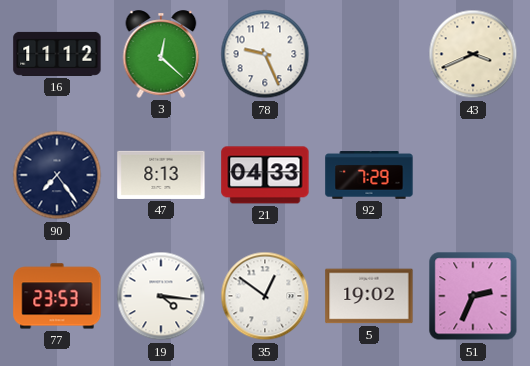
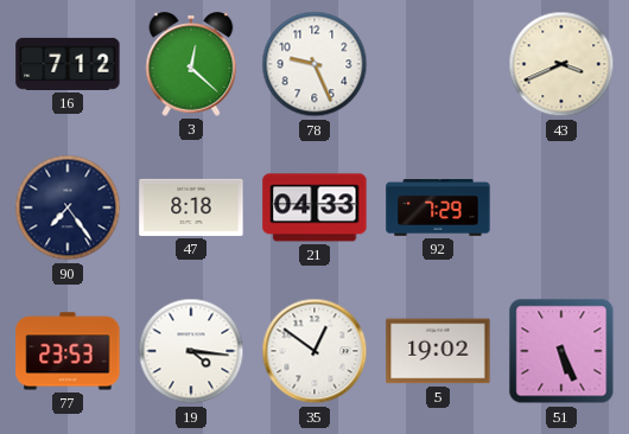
16: 11:12 -> 7:12 (68, 64)
47: 8:13 -> 8:18 (191, 208)
51: 2:34 -> 5:26 (561, 351)
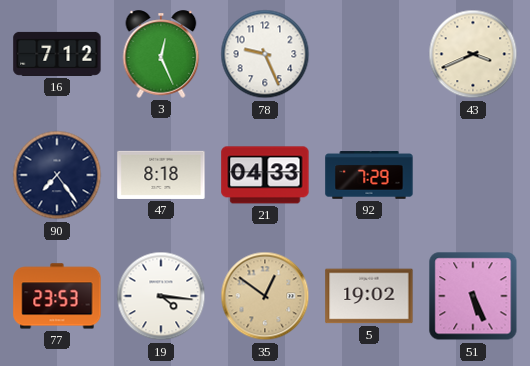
3: 12:22 -> 12:26 (161, 54)
35 dial: white -> champagne (265, 296)
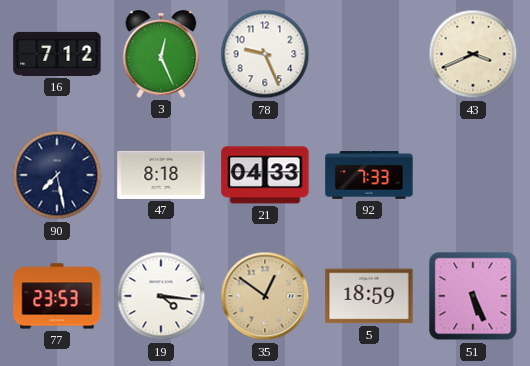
90: 7:24 -> 7:28 (57, 175)
92: 7:29 -> 7:33 (369, 175)
5: 19:02 -> 18:59 (369, 296)
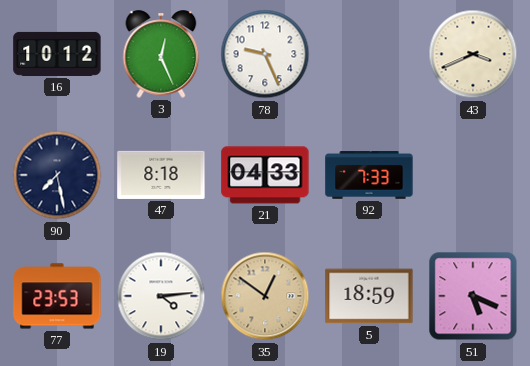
16: 7:12 -> 10:12 (57, 54)
19: 4:16 -> 4:14 (161, 296)
51: 5:26 -> 5:19 (473, 296)
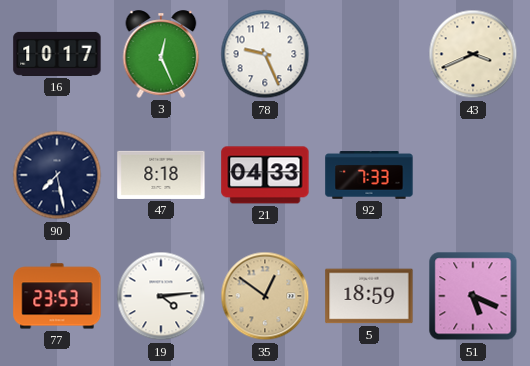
16: 10:12 -> 10:17 (57, 54)
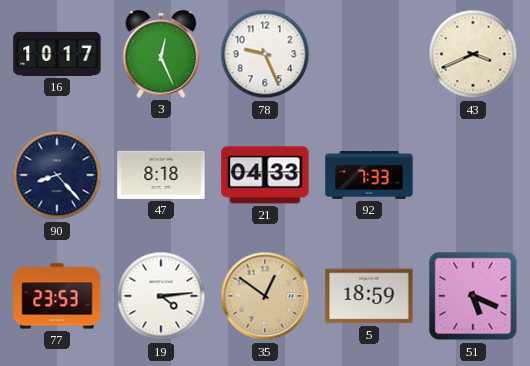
90: 7:28 -> 8:23 (57, 175)
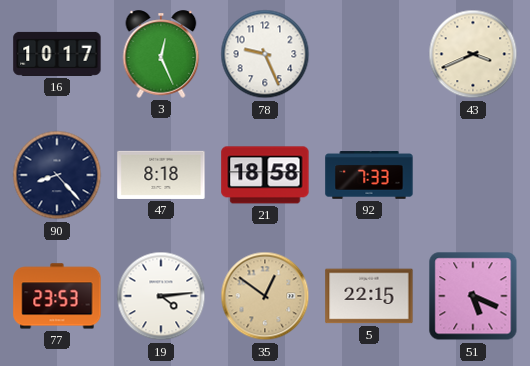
21: 04:33 -> 18:58 (265, 175)
5: 18:59 -> 22:15 (369, 296)
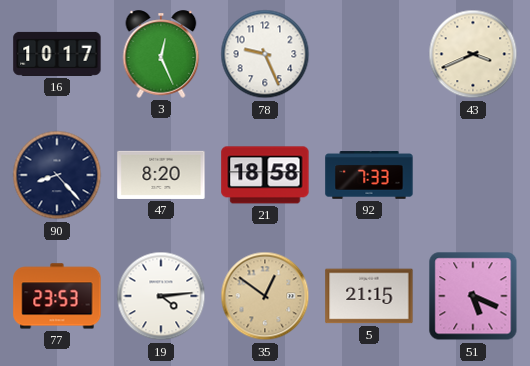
47: 8:18 -> 8:20 (161, 175)
5: 22:15 -> 21:15 (369, 296)
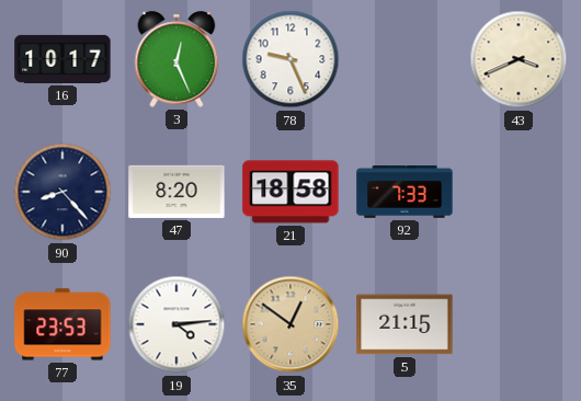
51: 5:19 -> none (473, 296)
